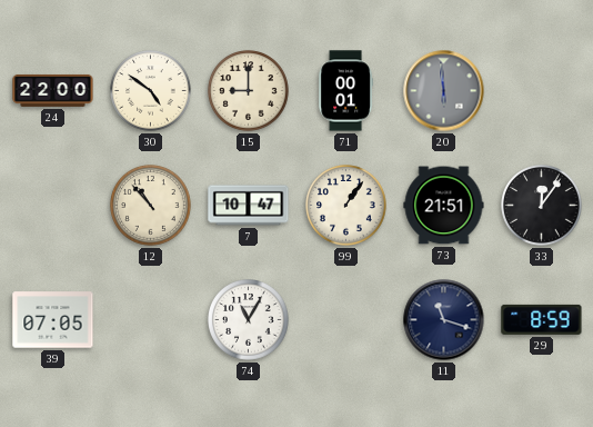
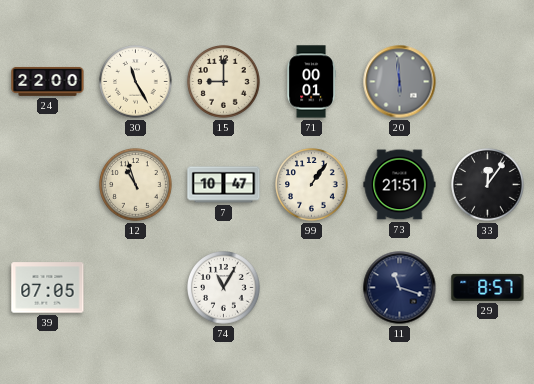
30: 4:51 -> 11:25 (136, 82)
12: 10:53 -> 10:57 (136, 185)
29: 8:59 -> 8:57 (488, 287)
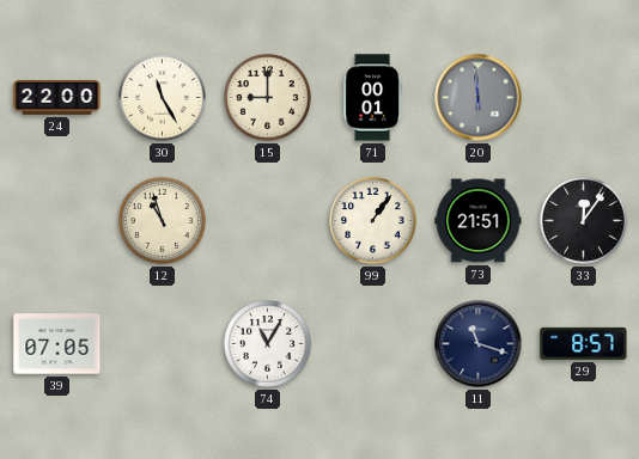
7: 10:47 -> none (224, 185)
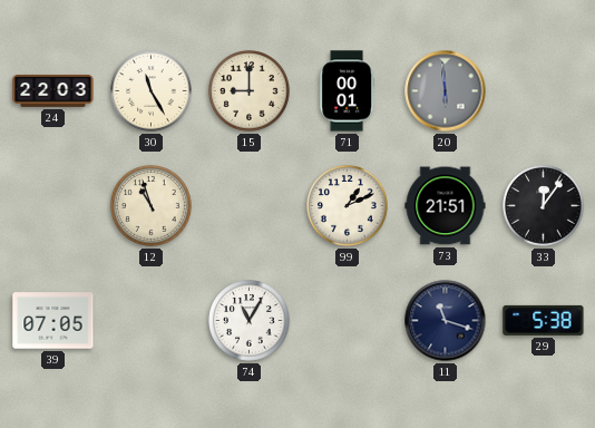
24: 22:00 -> 22:03 (53, 91)
99: 1:06 -> 1:11 (348, 206)
29: 8:57 -> 5:38 (544, 320)
